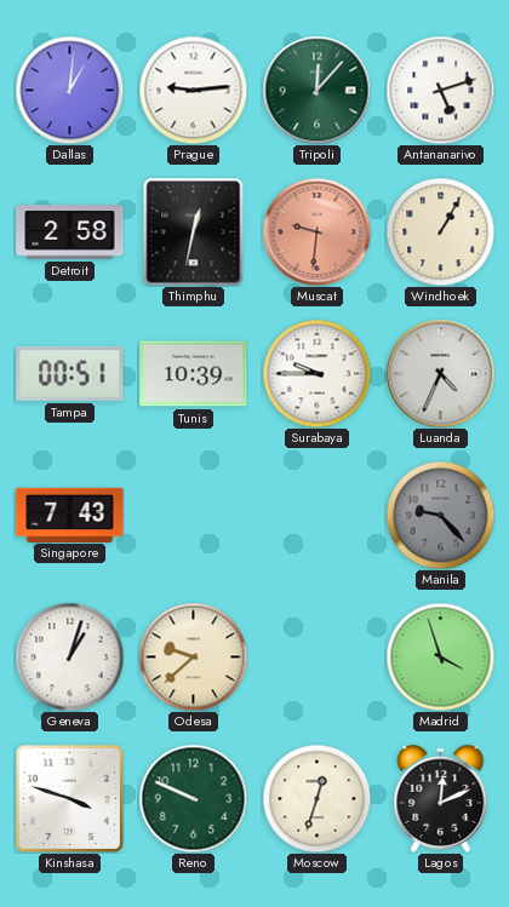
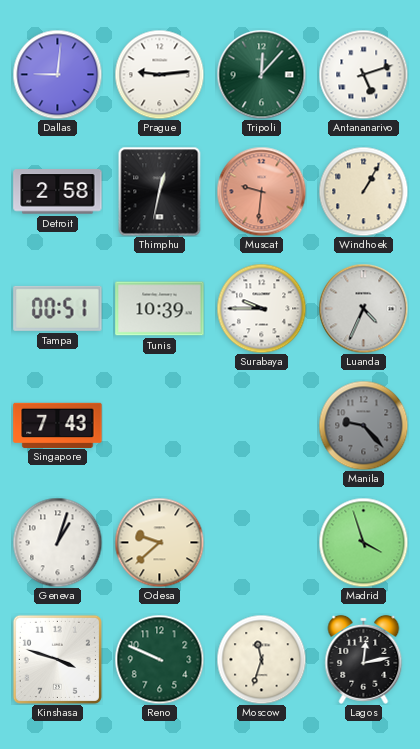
Dallas: 1:01 -> 9:01 (57, 74)
Moscow: 12:33 -> 11:33 (261, 659)
Lagos: 12:11 -> 12:13 (364, 659)
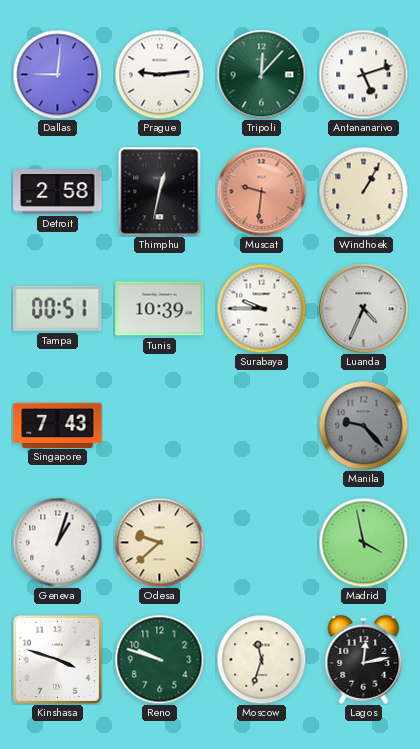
Madrid: 3:57 -> 3:58 (363, 542)
Reno: 9:49 -> 9:48 (159, 659)
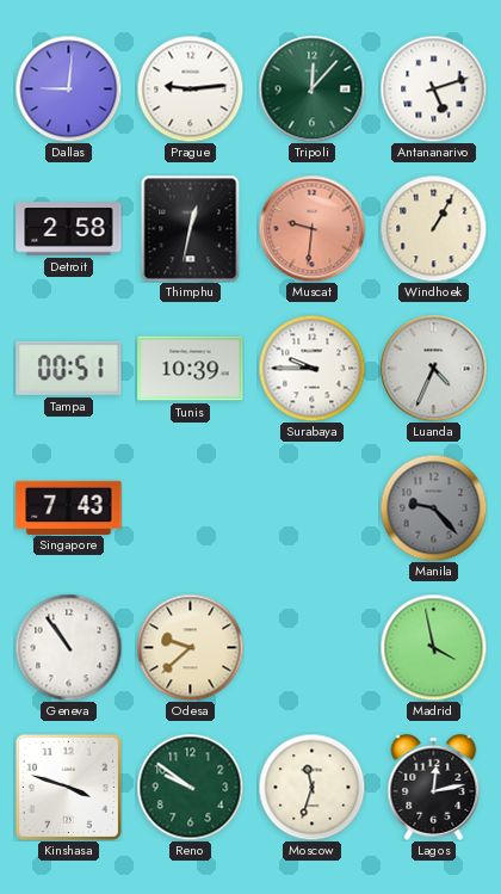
Geneva: 1:03 -> 10:54 (68, 647)
Reno: 9:48 -> 9:51 (190, 787)
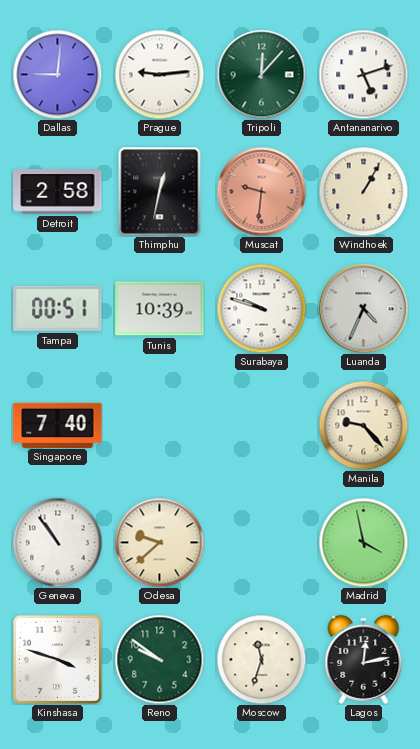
Surabaya: 9:45 -> 9:48 (261, 308)
Singapore: 7:43 -> 7:40 (58, 425)
Manila dial: grey -> cream (363, 425)
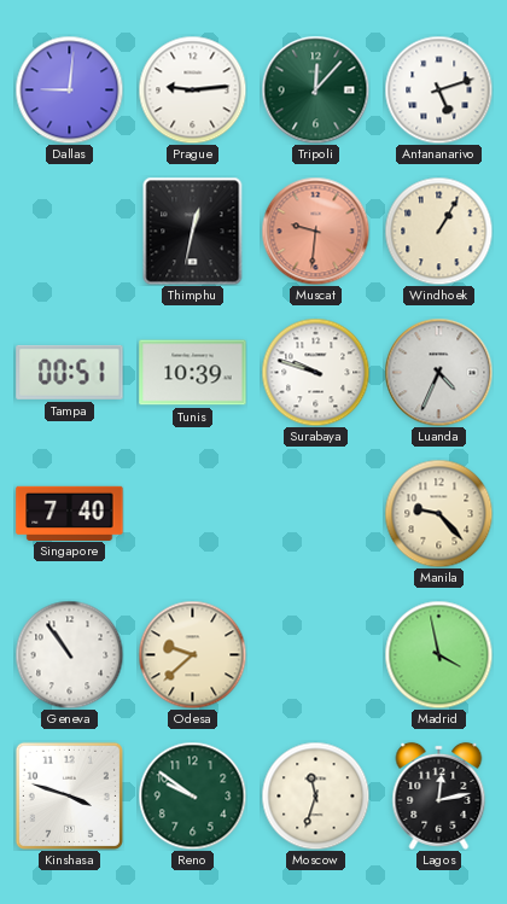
Detroit: 2:58 -> none (58, 192)
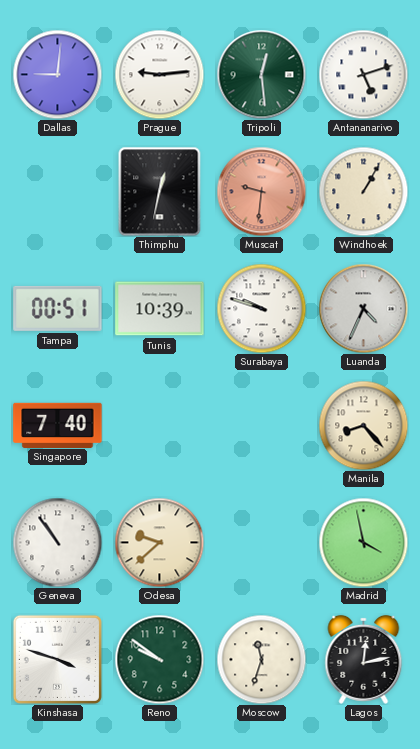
Tripoli: 12:07 -> 12:29 (261, 74)
Manila: 9:23 -> 8:23 (363, 425)
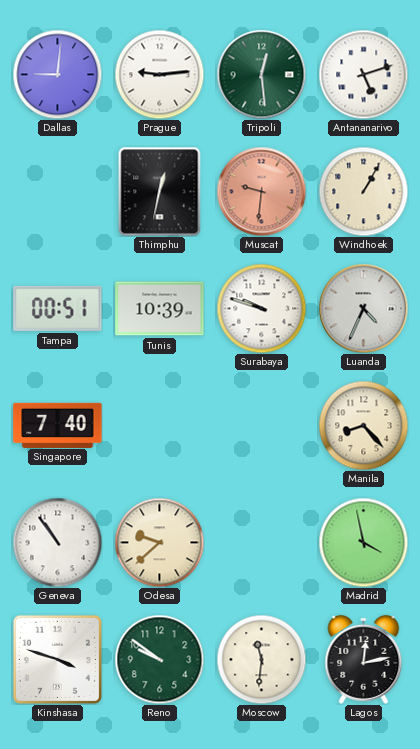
Moscow: 11:33 -> 11:31 (261, 659)
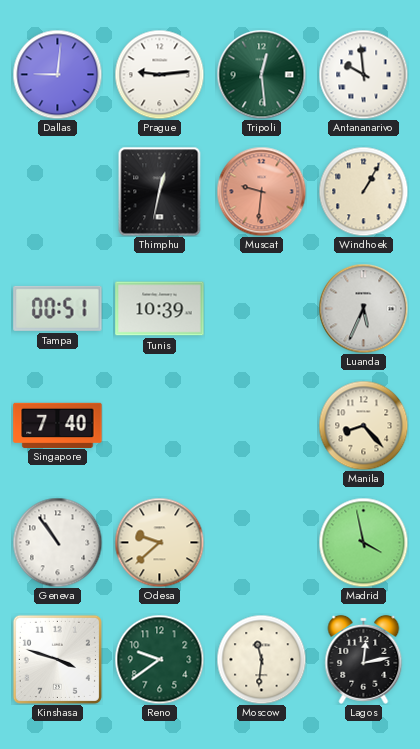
Antananarivo: 5:12 -> 9:59 (363, 74)
Surabaya: 9:48 -> none (261, 308)
Luanda: 4:34 -> 5:34 (363, 308)
Reno: 9:51 -> 9:39 (159, 659)
